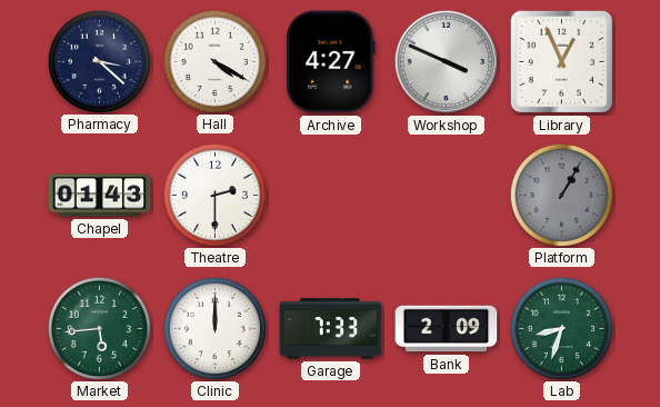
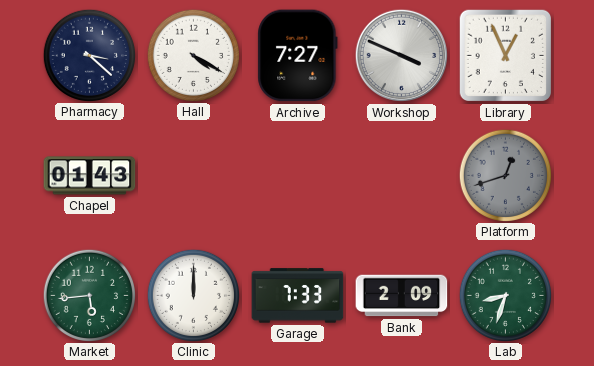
Archive: 4:27 -> 7:27 (298, 56)
Theatre: 2:30 -> none (214, 195)
Platform: 1:05 -> 12:42 (505, 175)
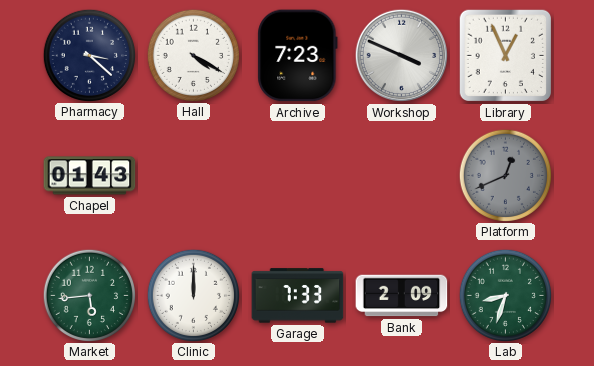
Archive: 7:27 -> 7:23 (298, 56)
Platform: 12:42 -> 12:41 (505, 175)
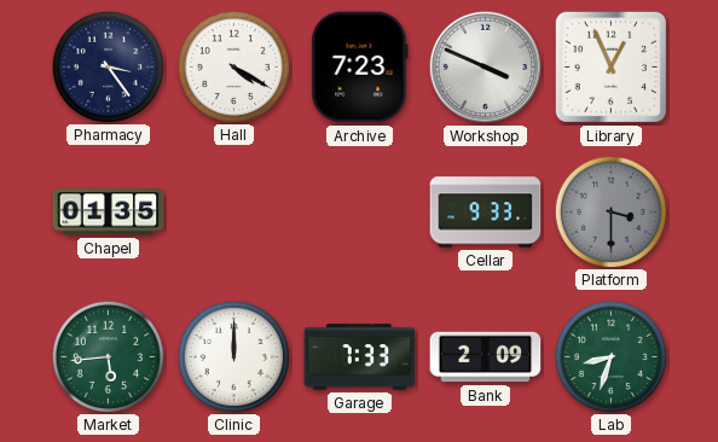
Pharmacy: 3:22 -> 3:24 (108, 66)
Chapel: 01:43 -> 01:35 (109, 213)
Cellar: none -> 9:33 (486, 213)
Platform: 12:41 -> 3:30 (610, 211)
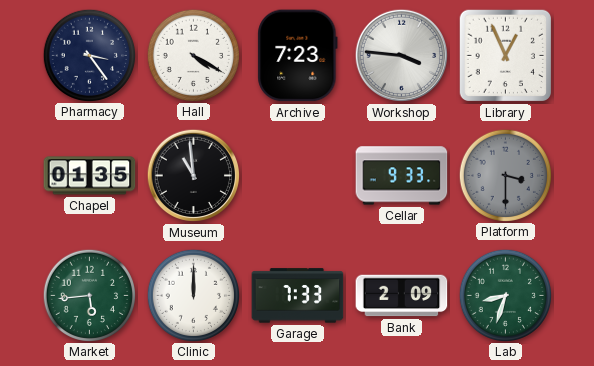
Workshop: 3:49 -> 3:46 (402, 56)
Museum: none -> 10:59 (194, 176)
